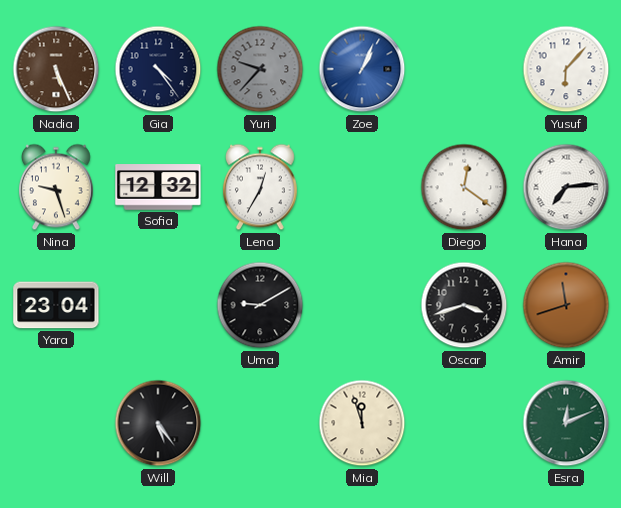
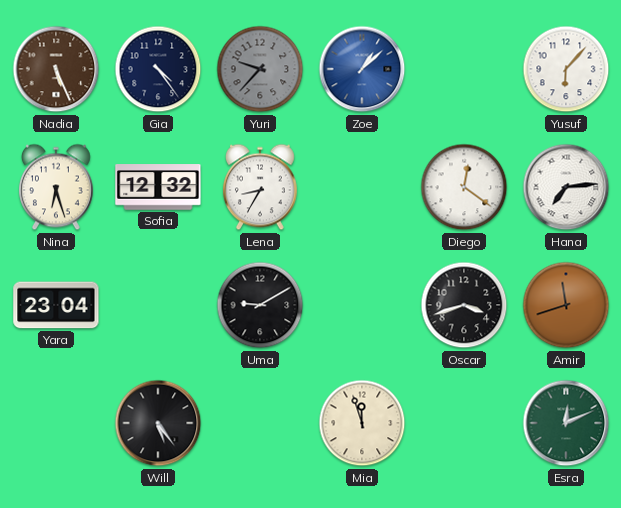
Zoe: 1:04 -> 1:08 (362, 69)
Nina: 9:27 -> 6:27 (56, 187)
Lena: 12:35 -> 8:35 (260, 187)
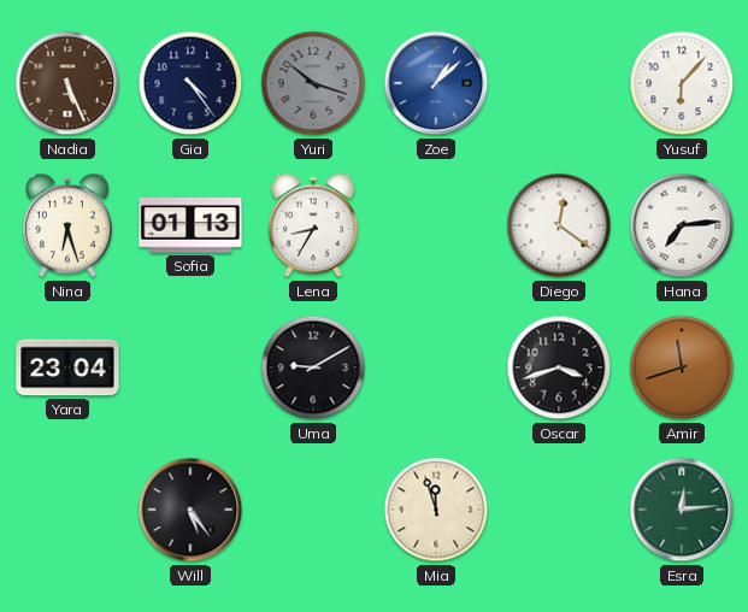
Yuri: 9:37 -> 10:18 (313, 83)
Sofia: 12:32 -> 01:13 (190, 225)
Esra: 12:11 -> 12:14 (682, 510)
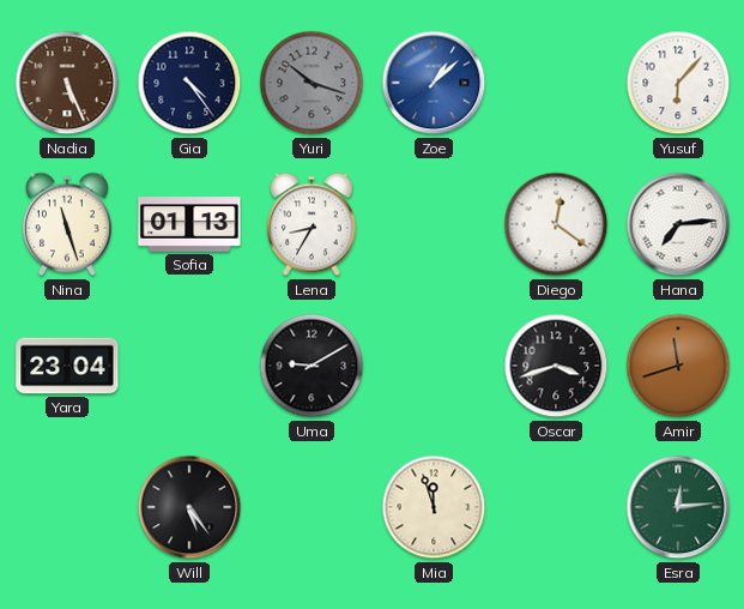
Nina: 6:27 -> 11:27 (67, 224)
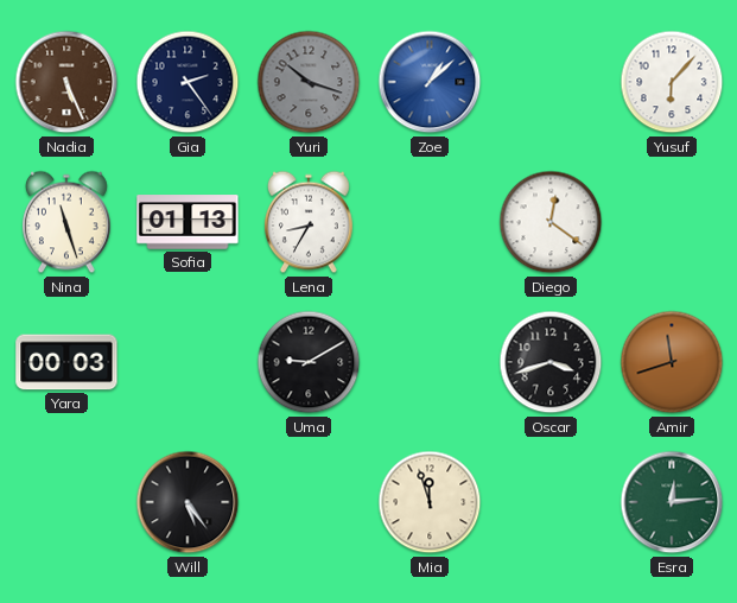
Gia: 4:24 -> 2:24 (188, 82)
Hana: 7:14 -> none (678, 224)
Yara: 23:04 -> 00:03 (66, 362)
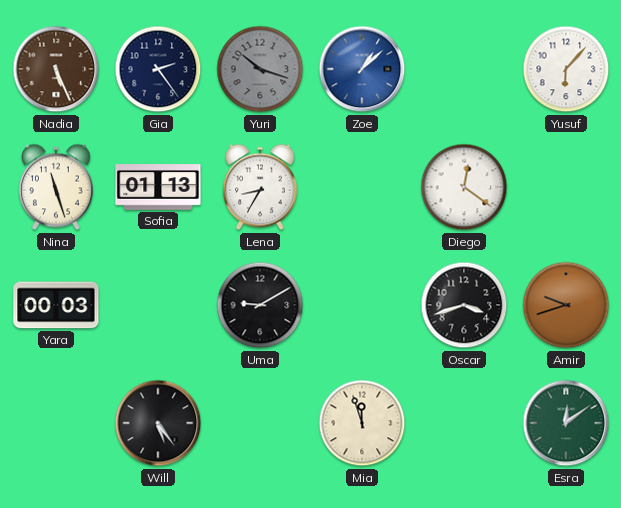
Amir: 11:42 -> 9:42 (566, 305)
Esra: 12:14 -> 12:09 (566, 423)
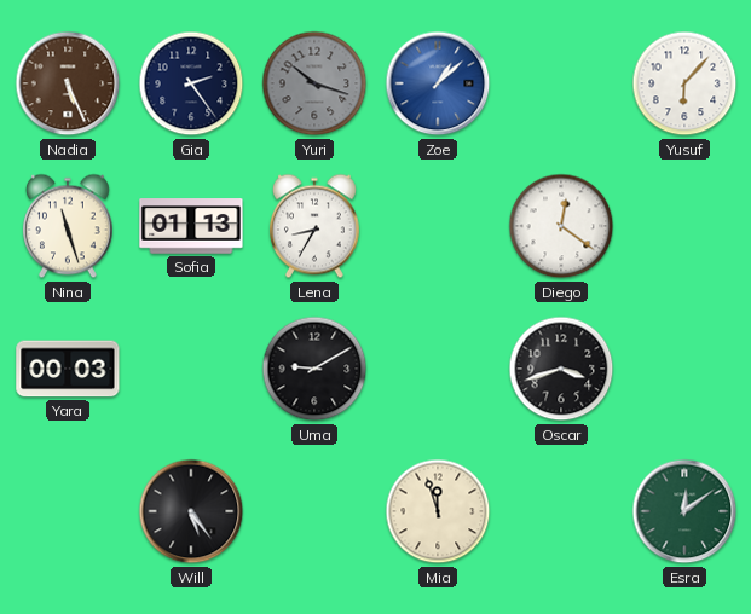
Amir: 9:42 -> none (566, 305)
